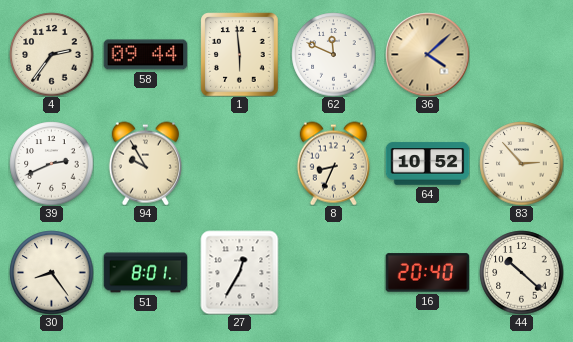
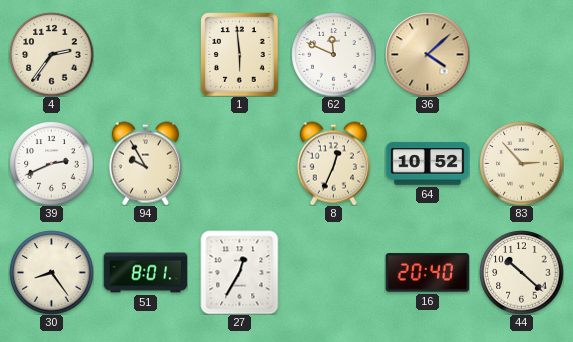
58: 09:44 -> none (145, 55)
8: 8:34 -> 12:34 (333, 163)
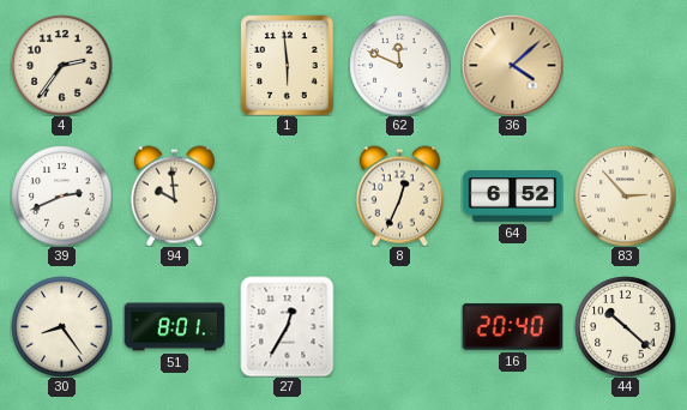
94: 9:55 -> 9:59 (174, 195)
64: 10:52 -> 6:52 (512, 197)
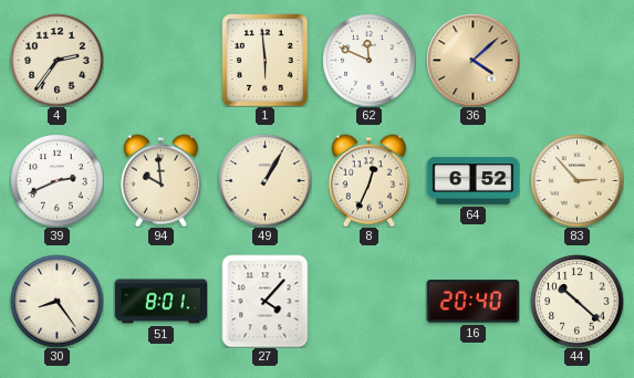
49: none -> 1:05 (264, 180)
27: 12:35 -> 4:07 (266, 301)
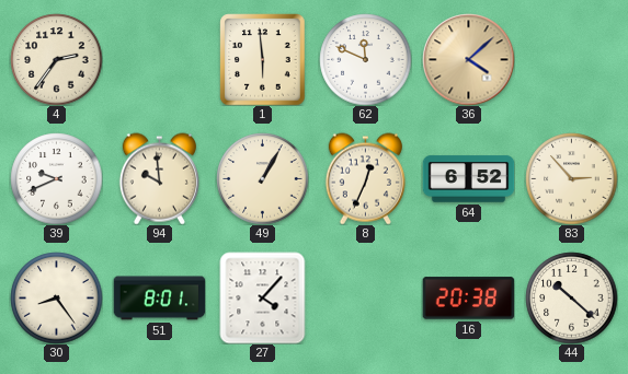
39: 2:41 -> 9:41 (56, 178)
16: 20:40 -> 20:38 (468, 299)
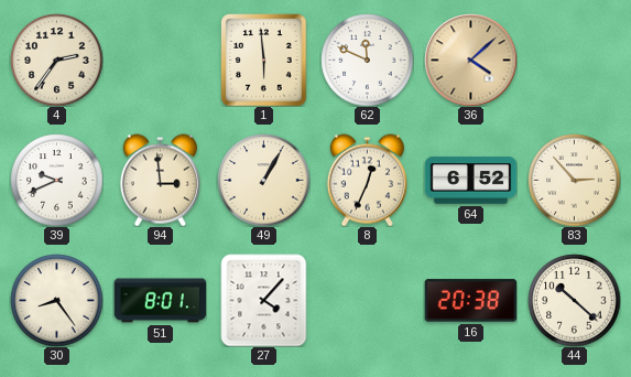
94: 9:59 -> 2:59 (160, 180)
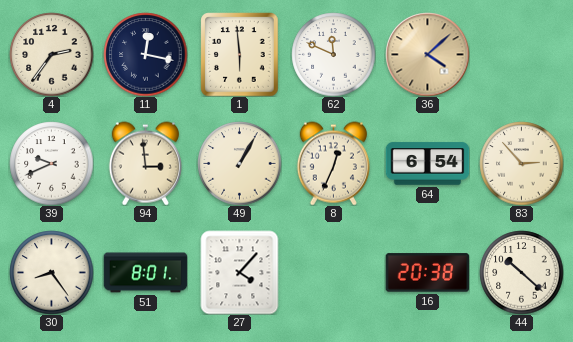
11: none -> 12:17 (145, 54)
64: 6:52 -> 6:54 (427, 164)
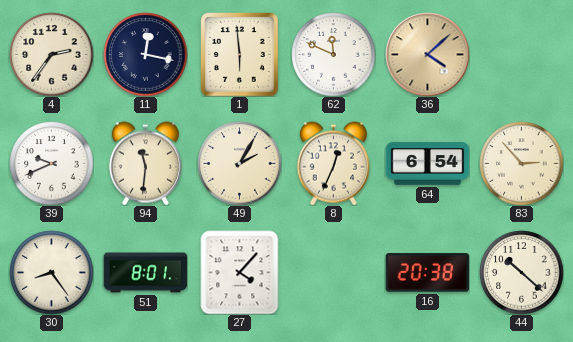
94: 2:59 -> 11:31 (145, 163)
49: 1:05 -> 2:05 (239, 163)
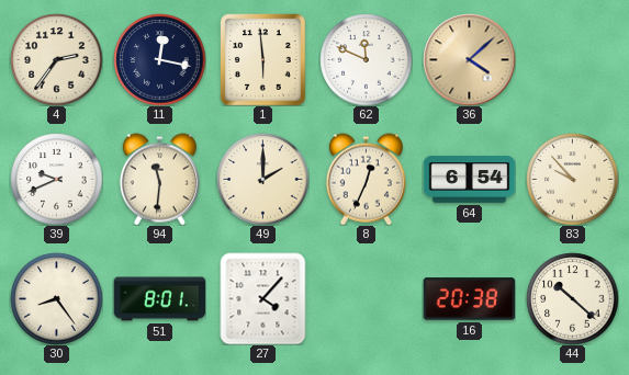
49: 2:05 -> 2:00 (262, 179)
83: 2:53 -> 9:53 (572, 179)
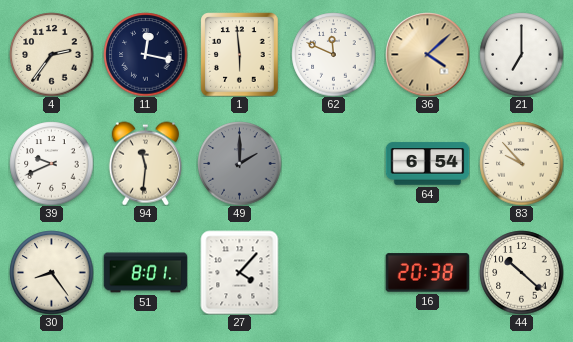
21: none -> 7:00 (521, 54)
49 dial: cream -> grey (239, 163)
8: 12:34 -> none (366, 179)
